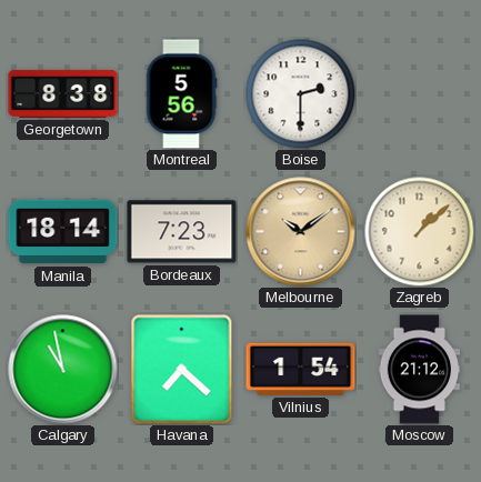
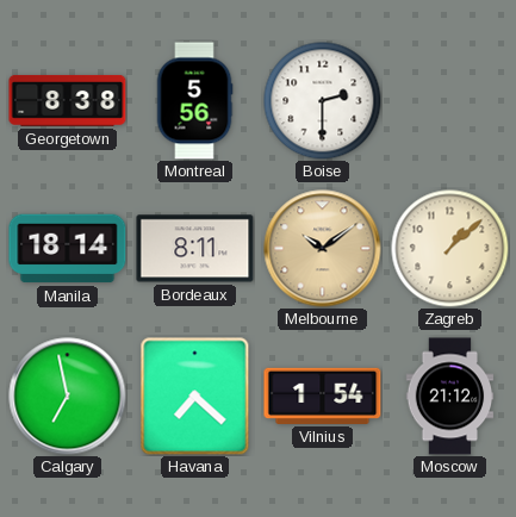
Bordeaux: 7:23 -> 8:11 (195, 249)
Calgary: 10:58 -> 6:58 (68, 397)
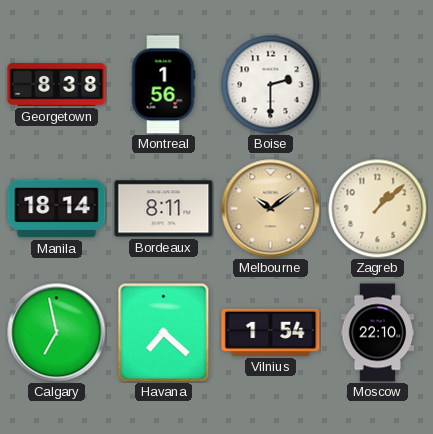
Montreal: 5:56 -> 1:56 (163, 85)
Moscow: 21:12 -> 22:10 (378, 333)
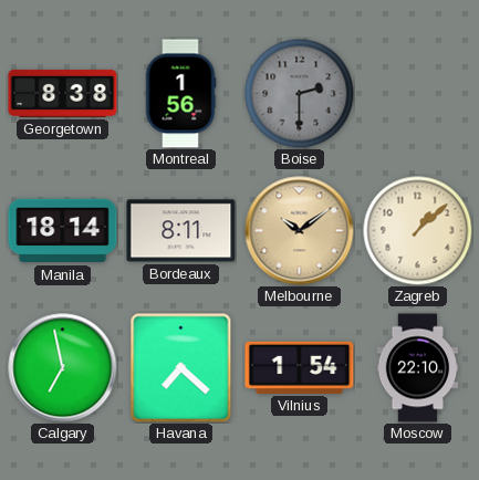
Boise dial: white -> grey (300, 94)
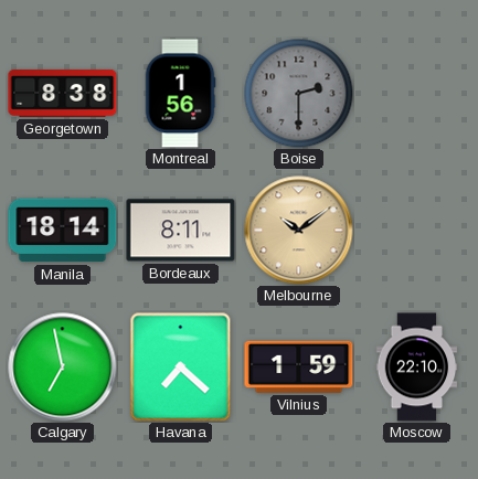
Zagreb: 1:08 -> none (418, 231)
Vilnius: 1:54 -> 1:59 (299, 366)
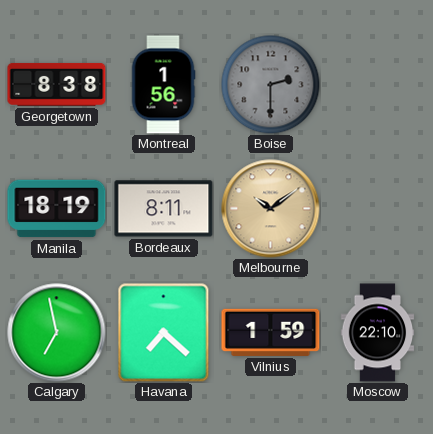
Manila: 18:14 -> 18:19 (57, 209)
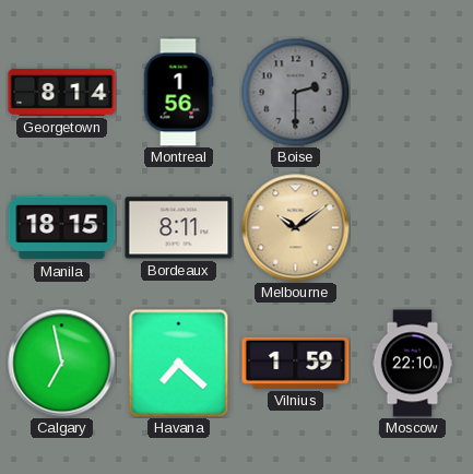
Georgetown: 8:38 -> 8:14 (62, 92)
Manila: 18:19 -> 18:15 (62, 228)
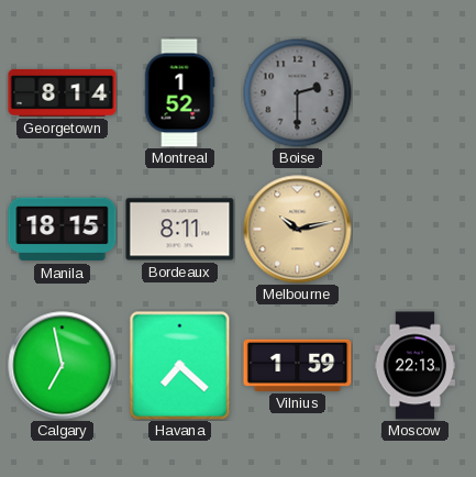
Montreal: 1:56 -> 1:52 (179, 93)
Melbourne: 10:09 -> 10:13 (298, 230)
Moscow: 22:10 -> 22:13 (416, 366)
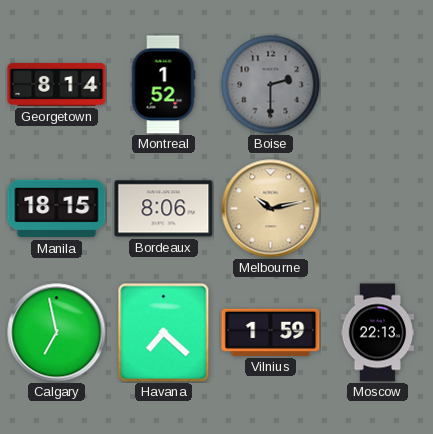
Bordeaux: 8:11 -> 8:06 (164, 209)
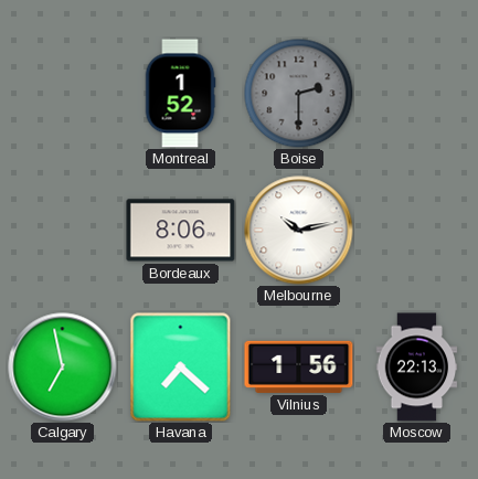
Georgetown: 8:14 -> none (57, 84)
Manila: 18:15 -> none (57, 209)
Melbourne dial: champagne -> white (299, 231)
Vilnius: 1:59 -> 1:56 (299, 366)
